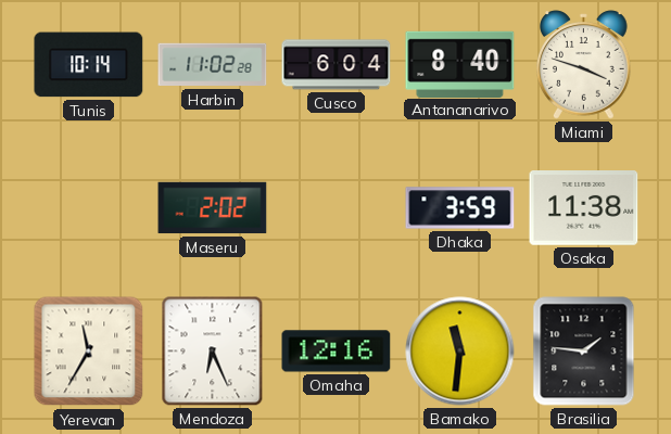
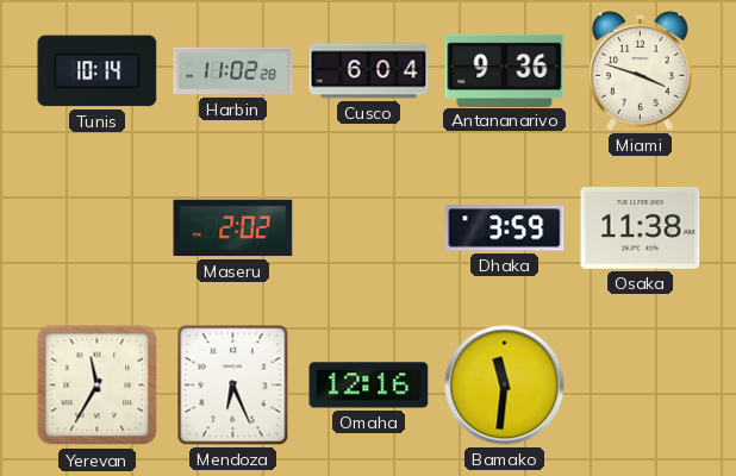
Antananarivo: 8:40 -> 9:36 (505, 70)
Brasilia: 1:46 -> none (584, 352)
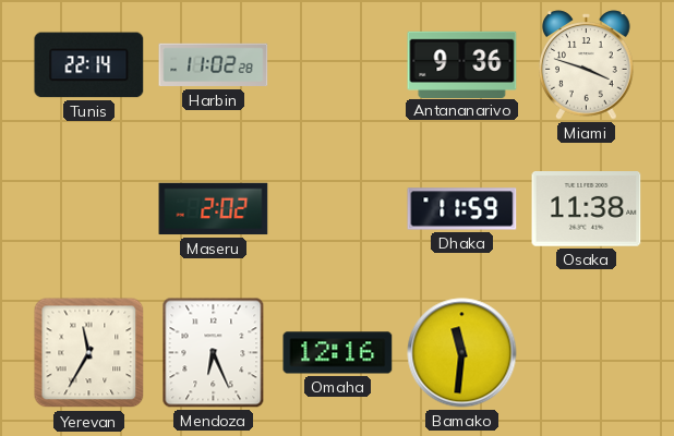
Tunis: 10:14 -> 22:14 (89, 65)
Cusco: 6:04 -> none (369, 71)
Dhaka: 3:59 -> 11:59 (462, 209)
